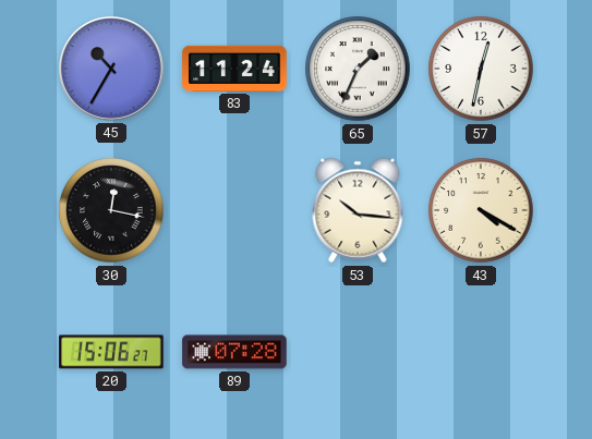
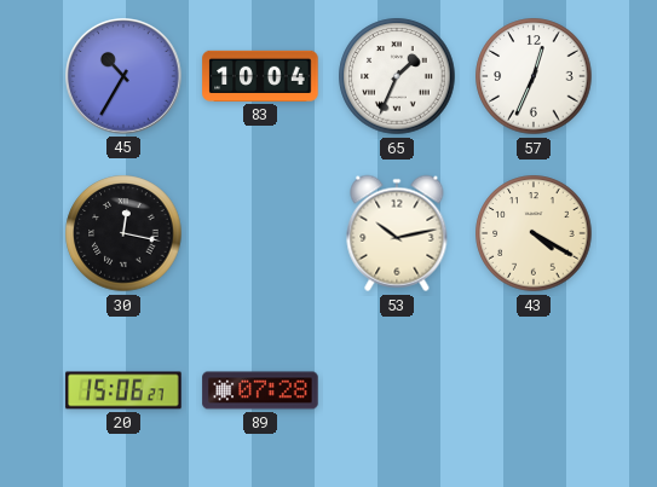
83: 11:24 -> 10:04 (260, 76)
57: 12:32 -> 12:34 (534, 76)
53: 10:16 -> 10:13 (397, 233)
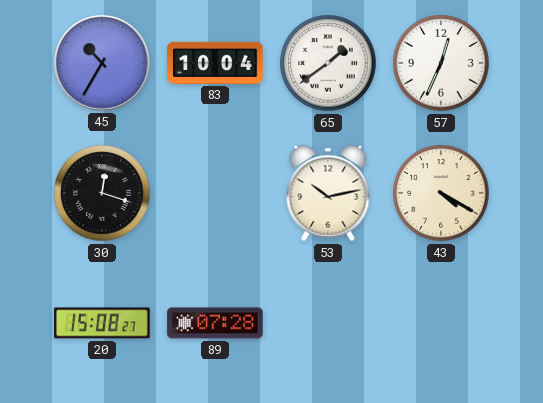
65: 1:34 -> 1:39 (328, 63)
30: 12:17 -> 12:18 (102, 193)
20: 15:06 -> 15:08 (102, 323)
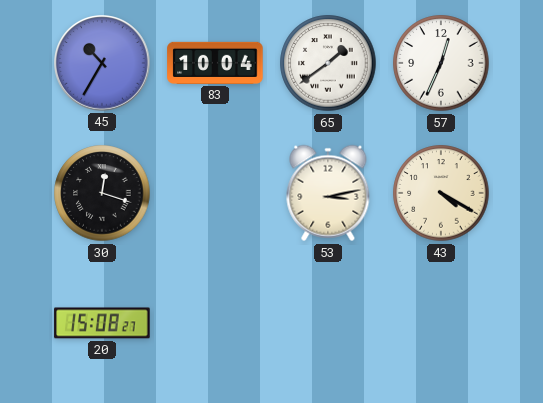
53: 10:13 -> 3:13 (328, 193)
89: 07:28 -> none (215, 323)
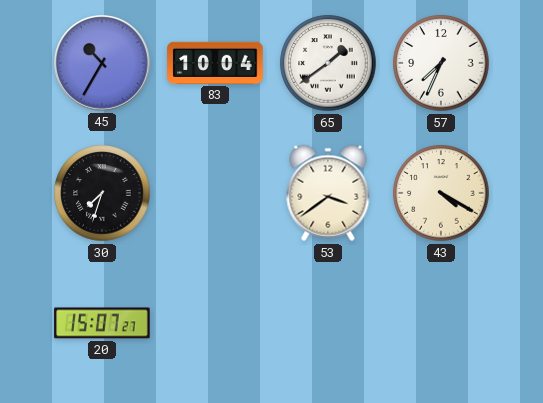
57: 12:34 -> 7:34 (441, 63)
30: 12:18 -> 7:33 (102, 193)
53: 3:13 -> 3:39 (328, 193)
20: 15:08 -> 15:07 (102, 323)
